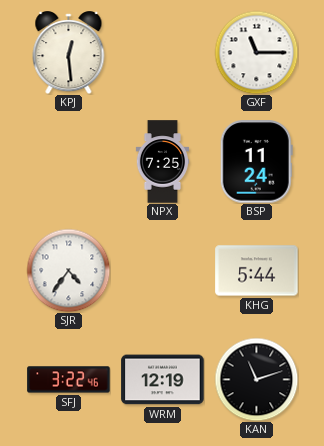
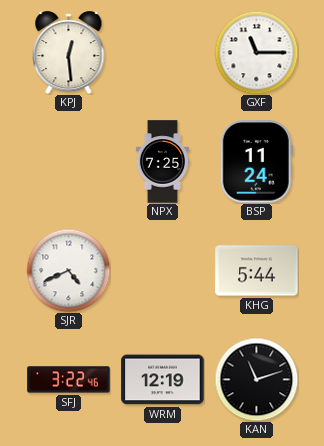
SJR: 4:36 -> 4:41 (68, 270)
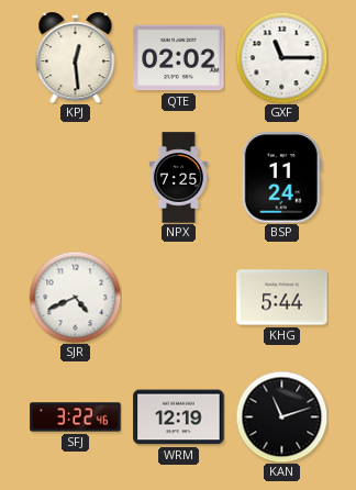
QTE: none -> 02:02 (179, 58)
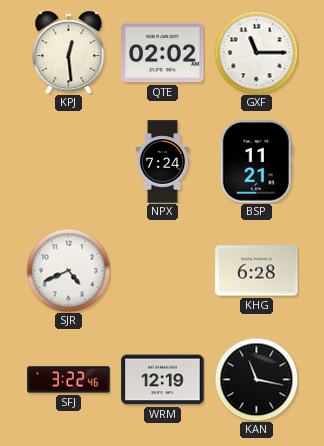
NPX: 7:25 -> 7:24 (163, 162)
BSP: 11:24 -> 11:21 (256, 162)
KHG: 5:44 -> 6:28 (257, 271)
KAN: 11:12 -> 11:17 (256, 379)
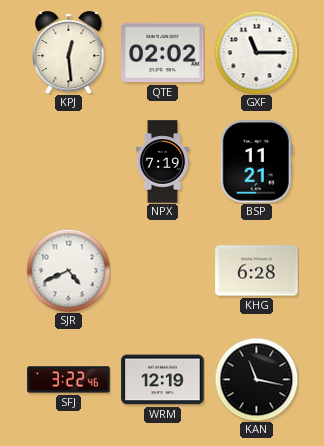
NPX: 7:24 -> 7:19 (163, 162)
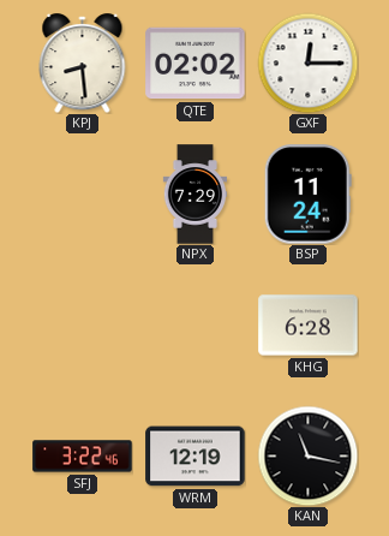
KPJ: 12:29 -> 8:29 (83, 64)
GXF: 11:15 -> 12:15 (307, 62)
NPX: 7:19 -> 7:29 (196, 195)
BSP: 11:21 -> 11:24 (307, 195)
SJR: 4:41 -> none (68, 270)
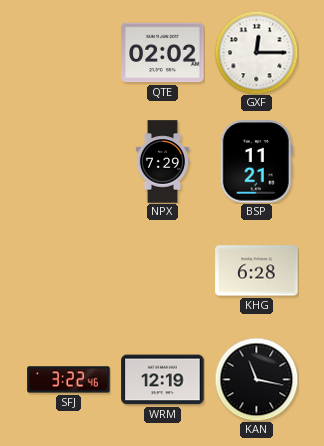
KPJ: 8:29 -> none (83, 64)
BSP: 11:24 -> 11:21 (256, 162)
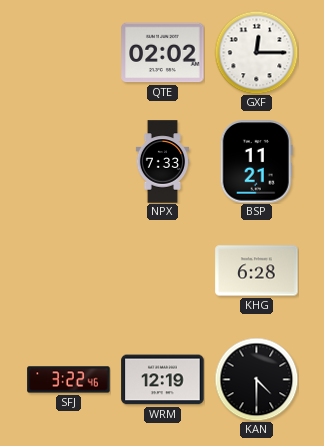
NPX: 7:29 -> 7:33 (163, 162)
KAN: 11:17 -> 4:30 (256, 379)
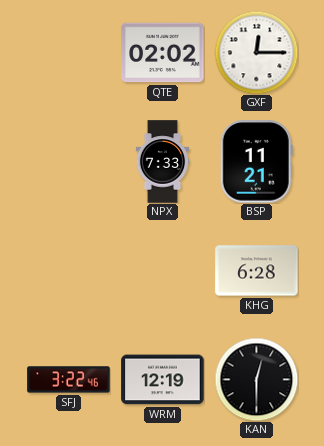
KAN: 4:30 -> 12:30 (256, 379)
